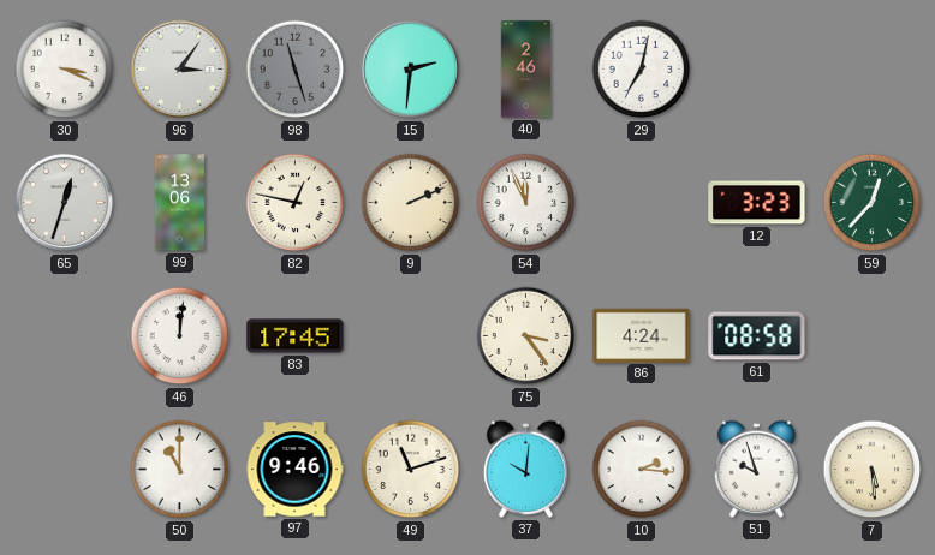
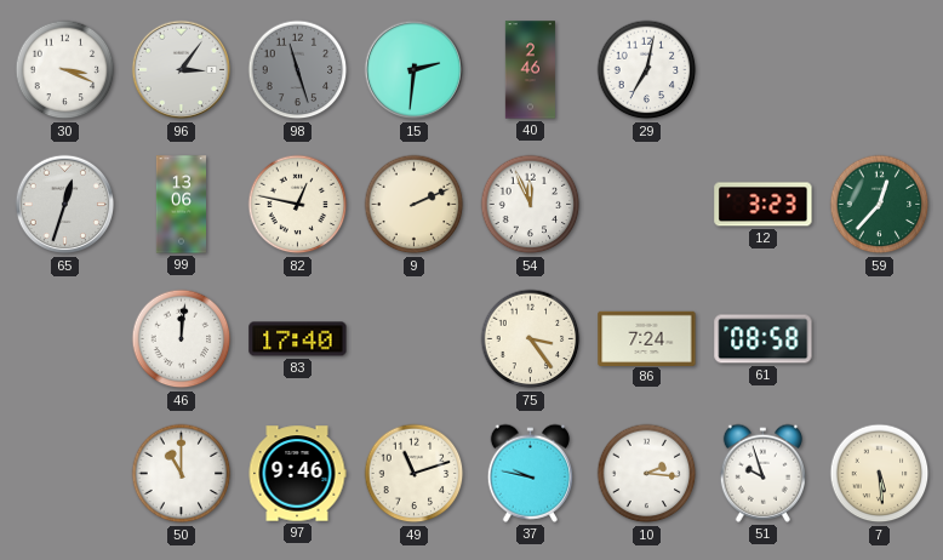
83: 17:45 -> 17:40 (298, 339)
86: 4:24 -> 7:24 (647, 338)
37: 10:01 -> 9:47 (530, 473)
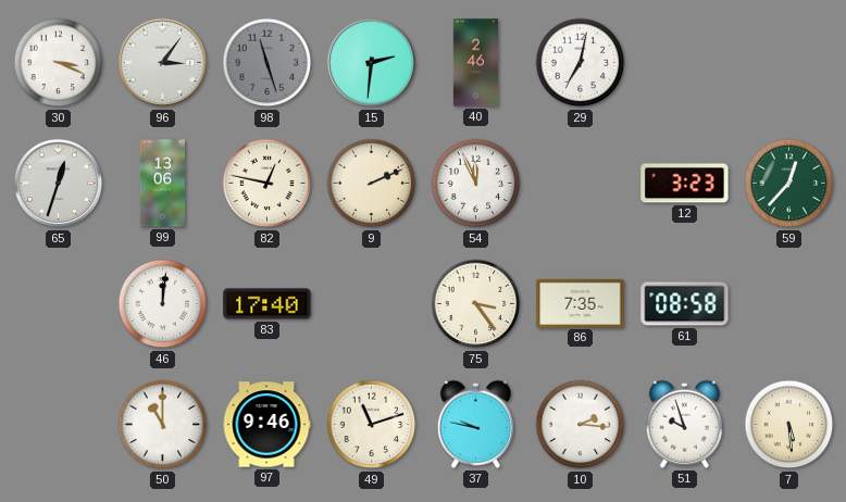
86: 7:24 -> 7:35 (581, 303)
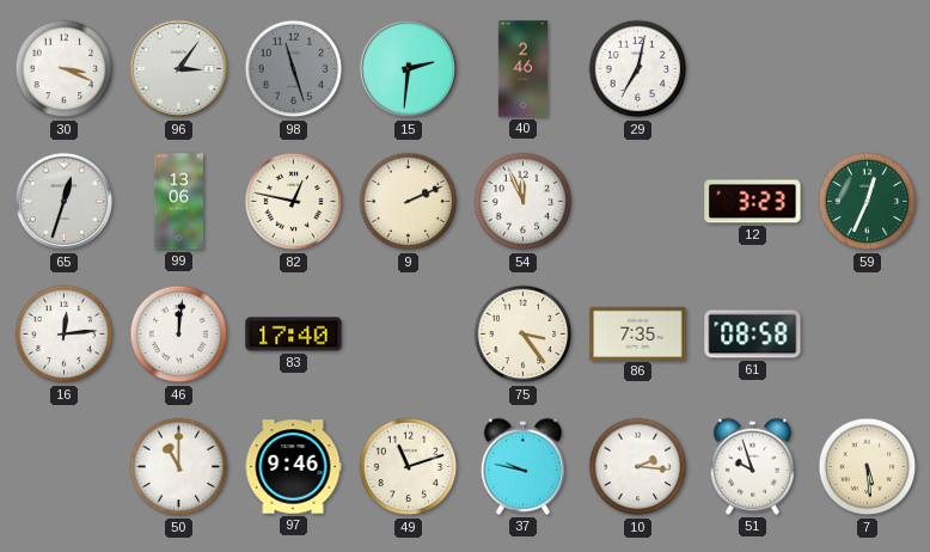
59: 12:37 -> 12:34 (868, 202)
16: none -> 12:14 (65, 335)
